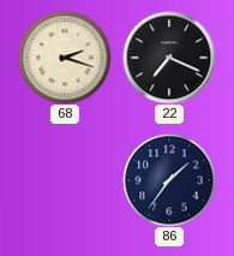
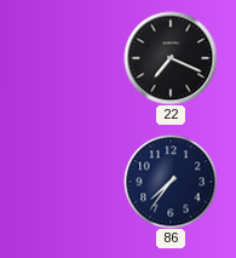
68: 2:18 -> none (65, 58)
86: 1:36 -> 7:36 (171, 182)
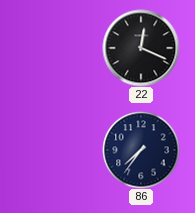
22: 7:19 -> 12:19 (141, 48)
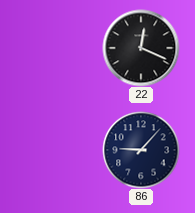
86: 7:36 -> 9:07 (141, 150)
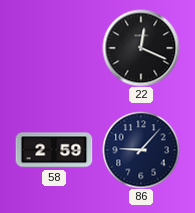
58: none -> 2:59 (54, 150)
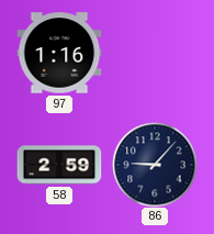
97: none -> 1:16 (59, 53)
22: 12:19 -> none (141, 48)
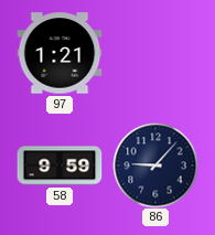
97: 1:16 -> 1:21 (60, 53)
58: 2:59 -> 9:59 (60, 165)
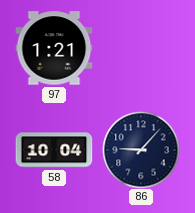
58: 9:59 -> 10:04 (54, 150)
